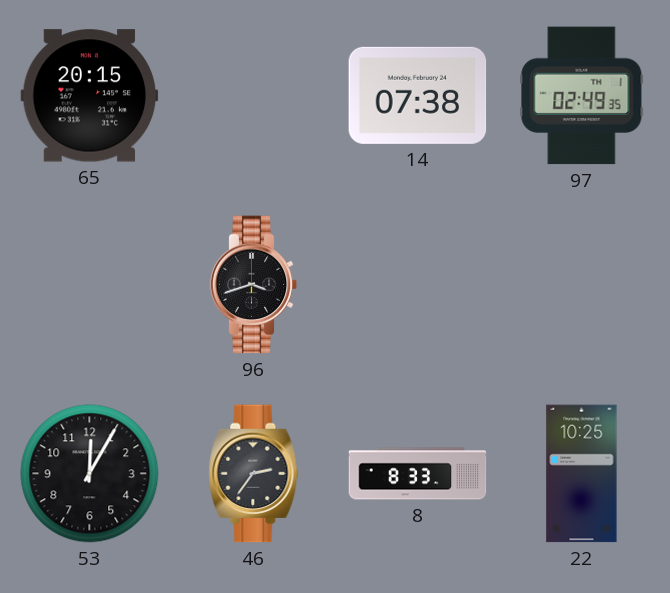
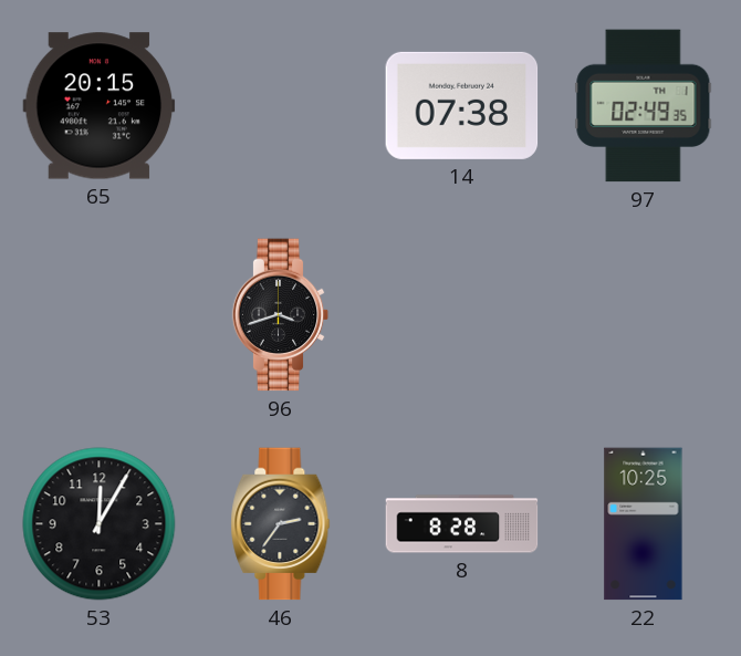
8: 8:33 -> 8:28 (462, 524)
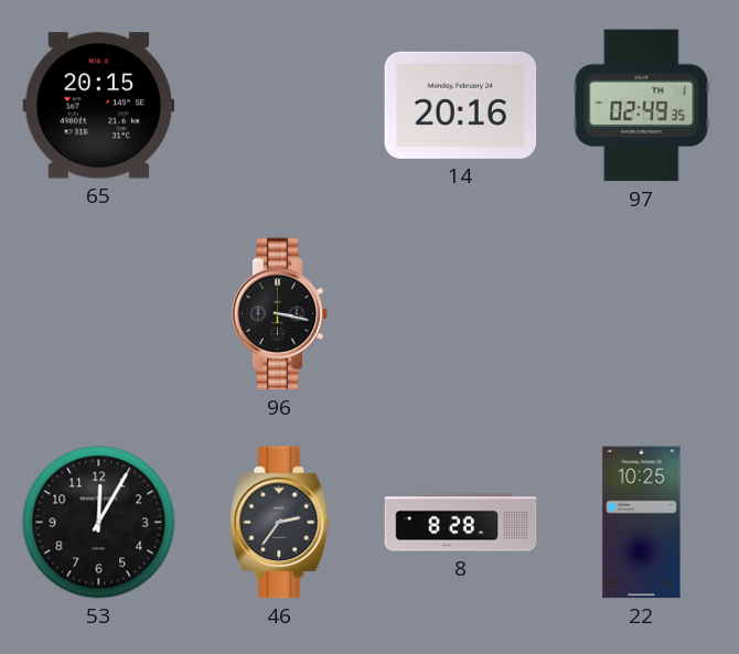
14: 07:38 -> 20:16 (461, 105)
96: 3:42 -> 3:17 (280, 314)
